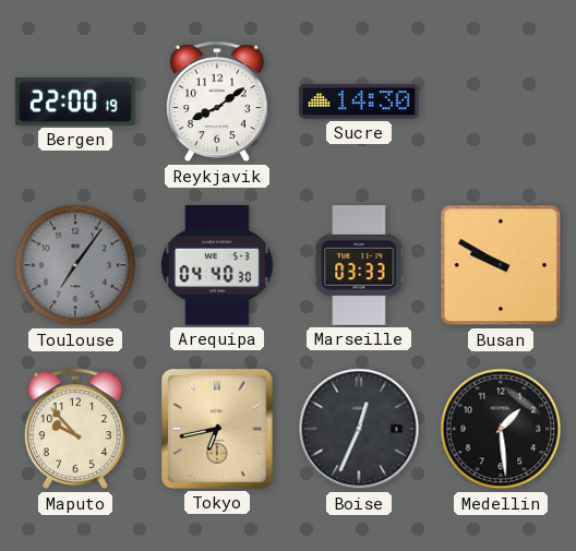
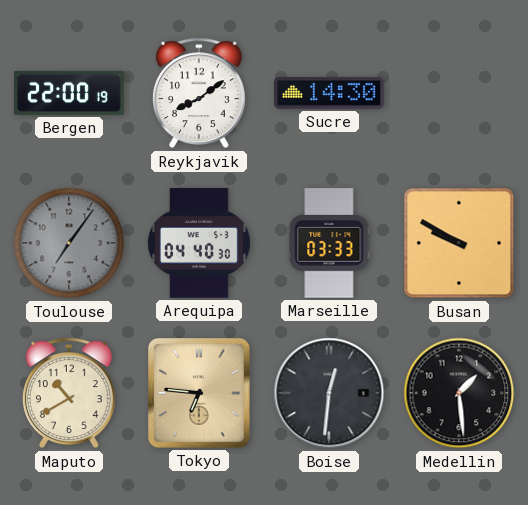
Maputo: 9:53 -> 10:40 (69, 393)
Tokyo: 6:43 -> 6:46 (200, 394)
Boise: 12:34 -> 12:31 (329, 393)
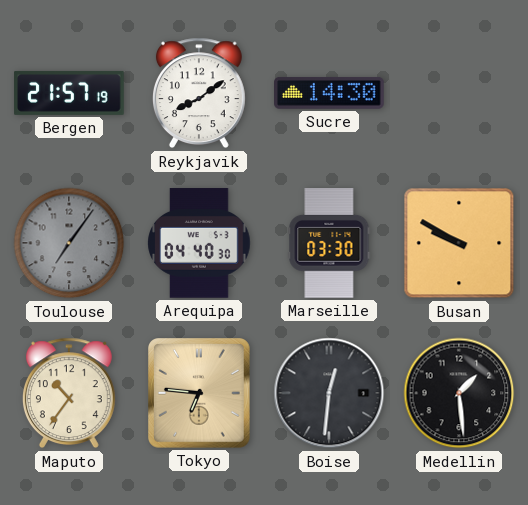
Bergen: 22:00 -> 21:57 (69, 93)
Marseille: 03:33 -> 03:30 (329, 243)
Maputo: 10:40 -> 10:36 (69, 393)
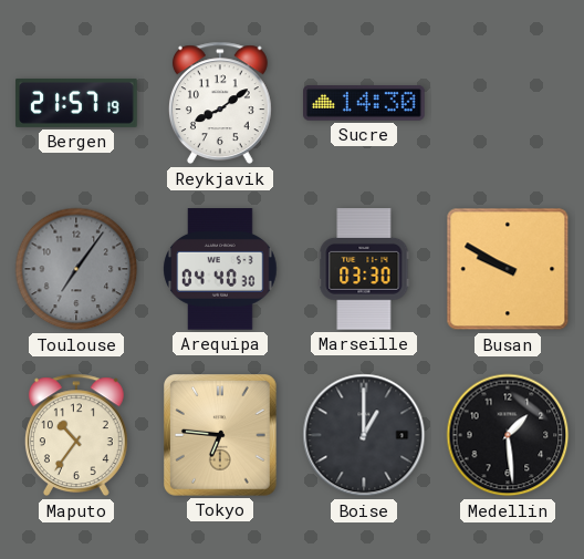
Boise: 12:31 -> 1:00 (364, 435)
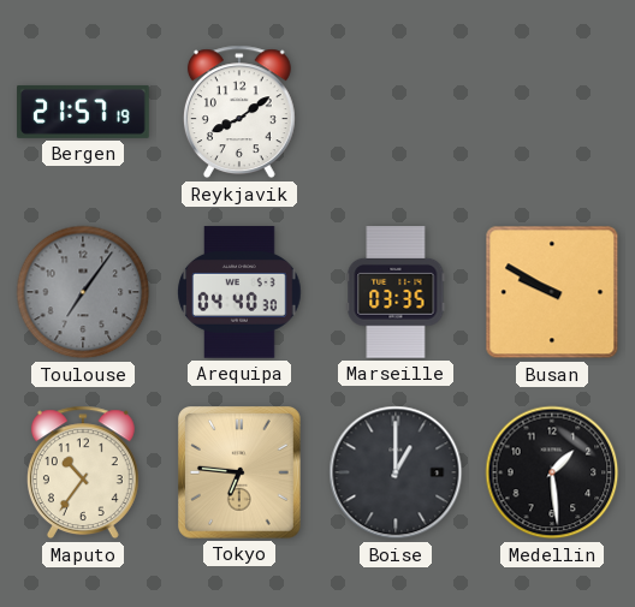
Sucre: 14:30 -> none (365, 104)
Marseille: 03:30 -> 03:35 (396, 292)
